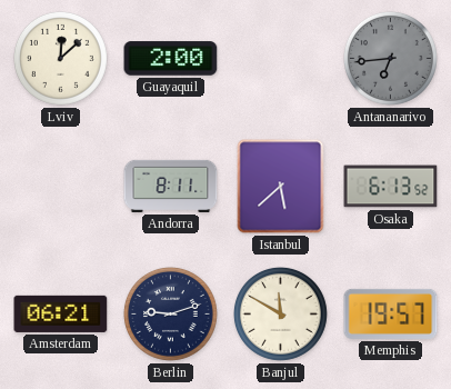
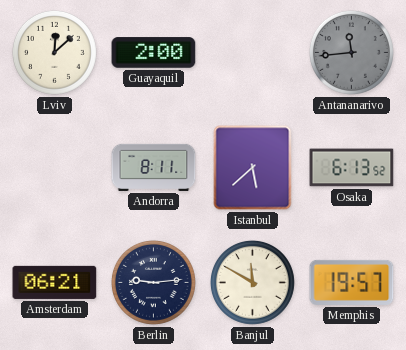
Antananarivo: 6:44 -> 11:44 (351, 52)
Berlin: 9:12 -> 9:14 (153, 282)
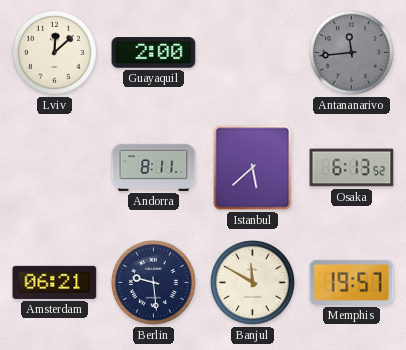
Berlin: 9:14 -> 9:29 (153, 282)
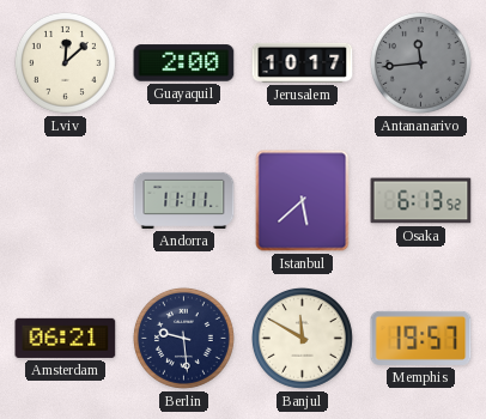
Jerusalem: none -> 10:17 (303, 62)
Andorra: 8:11 -> 11:11 (184, 200)
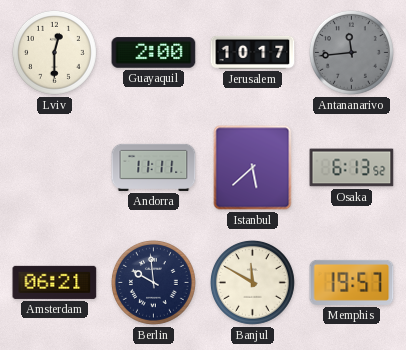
Lviv: 12:08 -> 12:30 (54, 52)
Berlin: 9:29 -> 9:59 (153, 282)
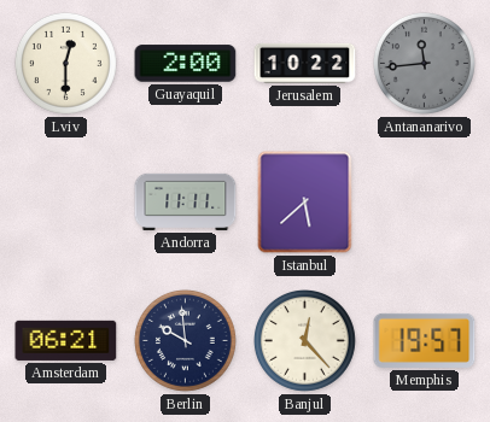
Jerusalem: 10:17 -> 10:22 (305, 63)
Osaka: 6:13 -> none (352, 168)
Banjul: 11:50 -> 12:23 (304, 340)
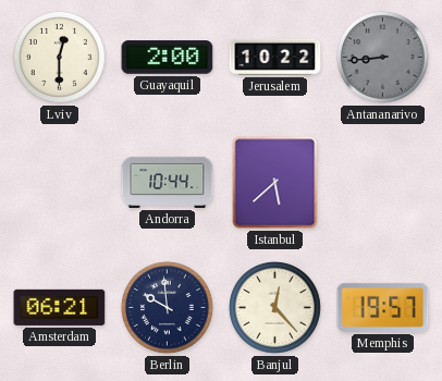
Antananarivo: 11:44 -> 8:44 (382, 57)
Andorra: 11:11 -> 10:44 (168, 182)
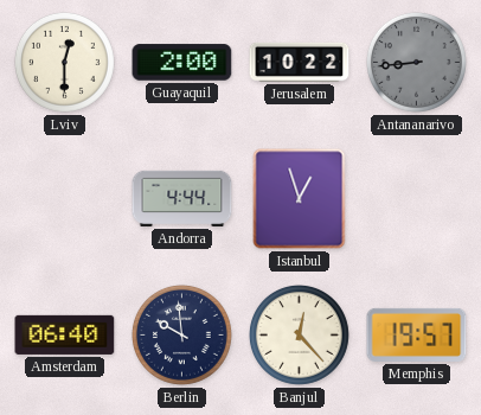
Andorra: 10:44 -> 4:44 (182, 198)
Istanbul: 5:38 -> 12:57 (300, 199)
Amsterdam: 06:21 -> 06:40 (65, 334)
